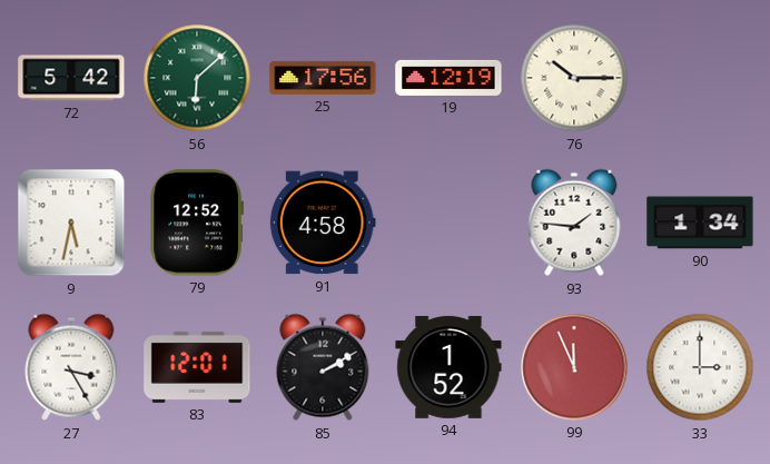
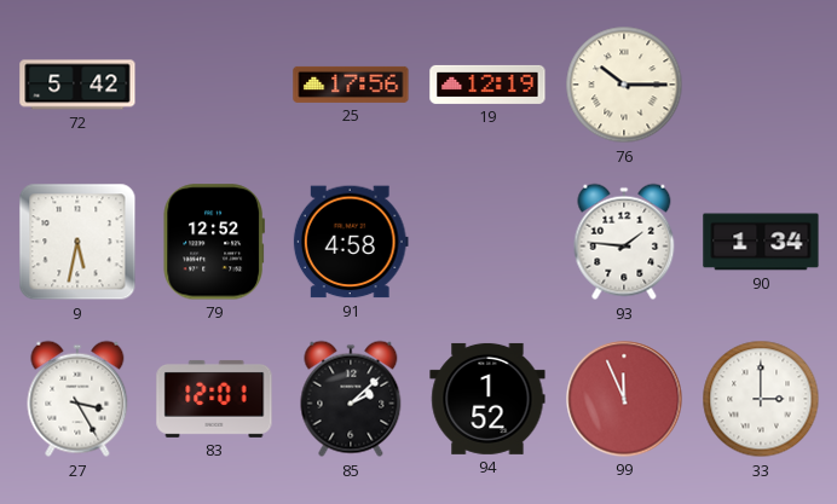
56: 6:08 -> none (197, 78)
85: 2:10 -> 2:08 (351, 399)
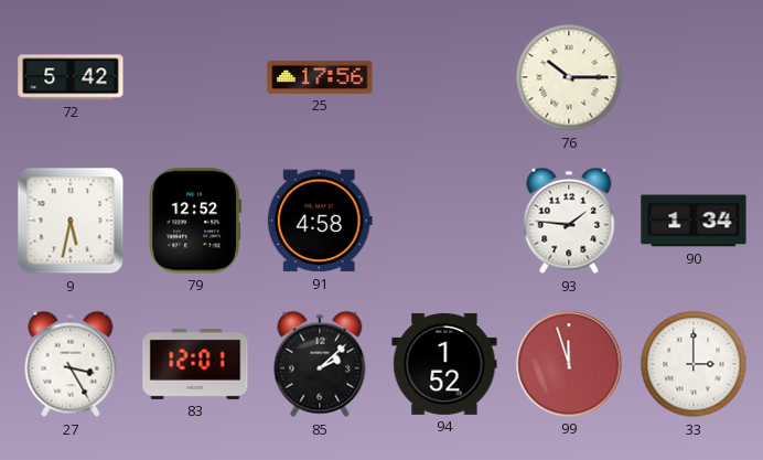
19: 12:19 -> none (487, 85)
99: 11:56 -> 11:57 (569, 364)
